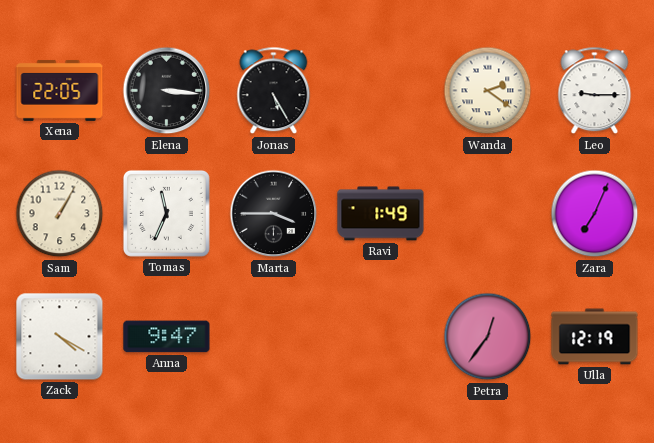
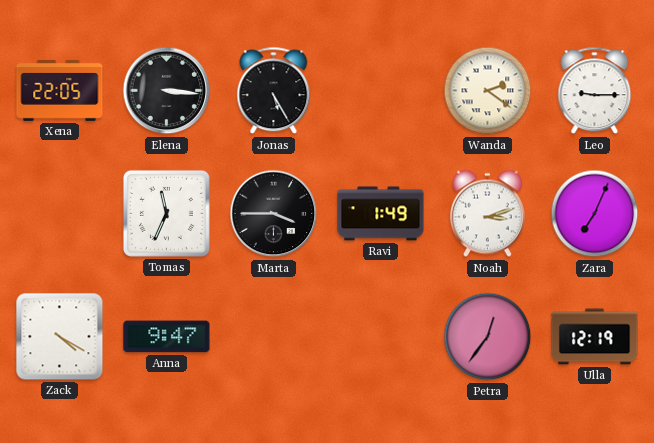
Sam: 1:05 -> none (60, 214)
Noah: none -> 3:12 (487, 214)
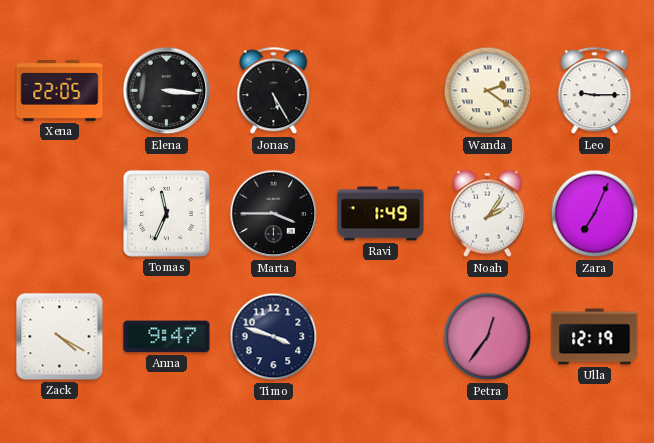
Noah: 3:12 -> 2:06 (487, 214)
Timo: none -> 3:48 (274, 337)
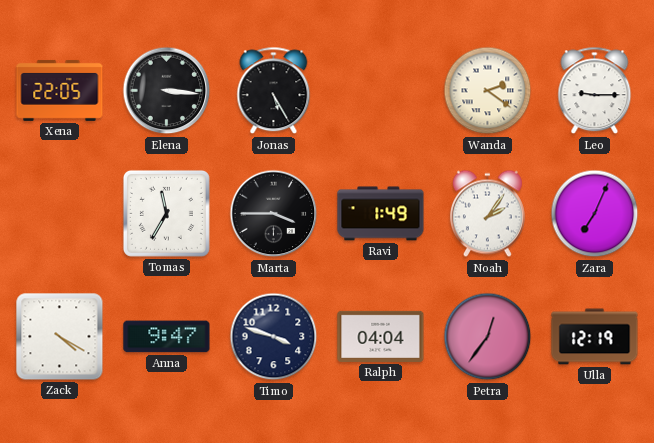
Tomas: 11:34 -> 11:35 (166, 213)
Ralph: none -> 04:04 (381, 336)
